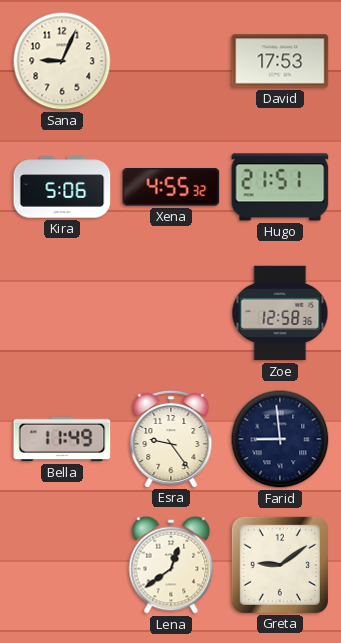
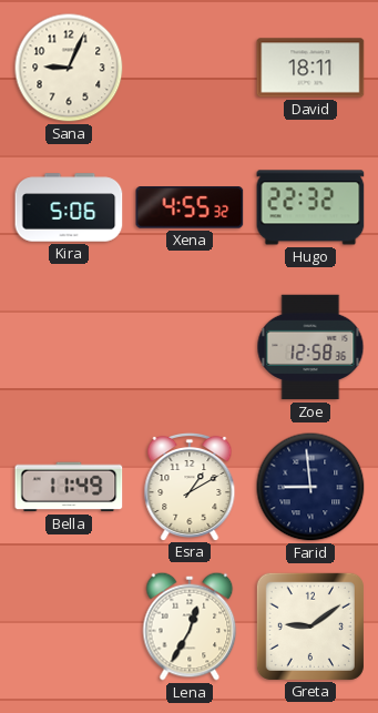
David: 17:53 -> 18:11 (310, 68)
Hugo: 21:51 -> 22:32 (310, 207)
Esra: 9:24 -> 1:10 (190, 486)
Lena: 12:39 -> 12:35 (190, 627)
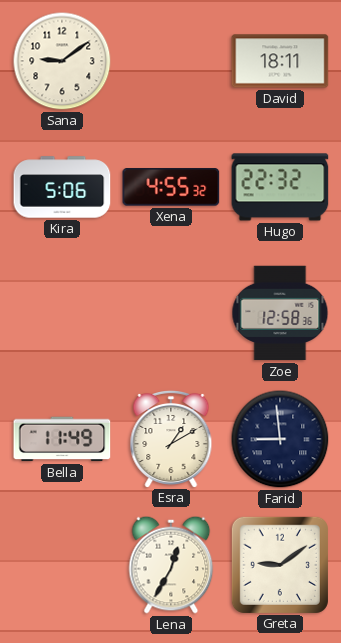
Sana: 9:04 -> 9:09 (62, 61)
